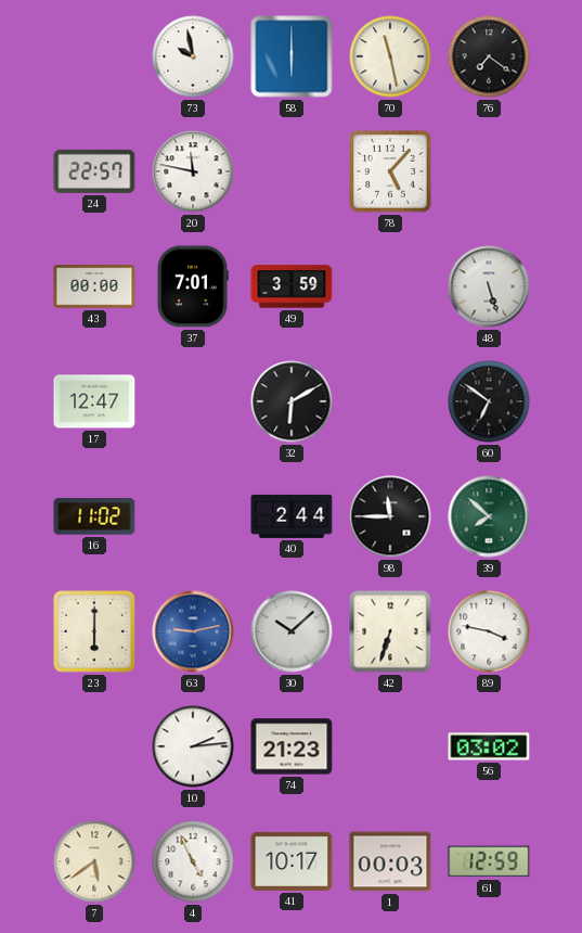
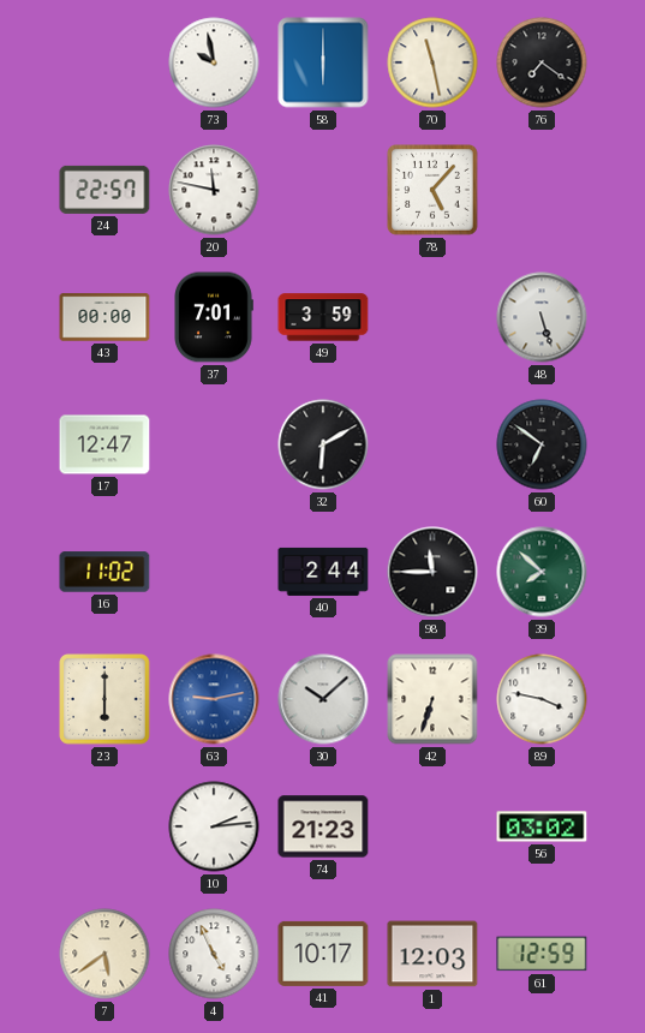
1: 00:03 -> 12:03 (432, 954)
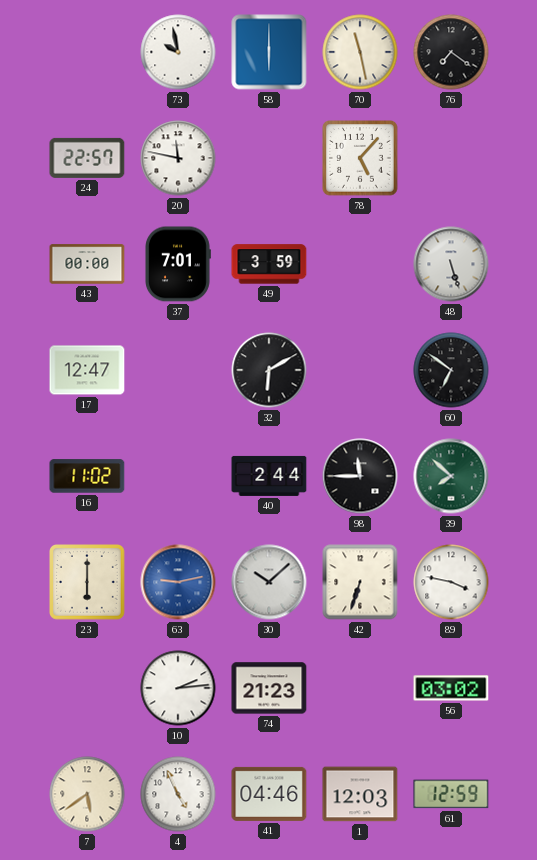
41: 10:17 -> 04:46 (269, 794)
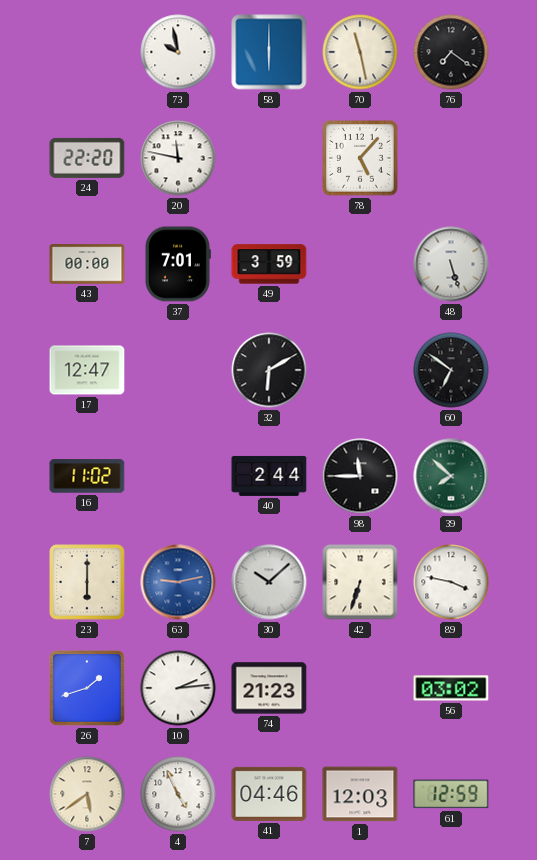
24: 22:57 -> 22:20 (87, 158)
26: none -> 1:42 (88, 689)
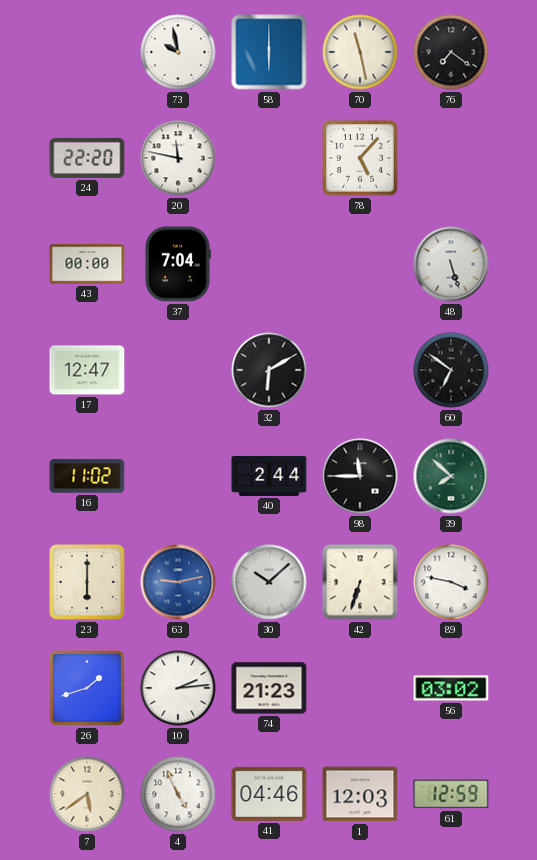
37: 7:01 -> 7:04 (178, 264)
49: 3:59 -> none (269, 264)
